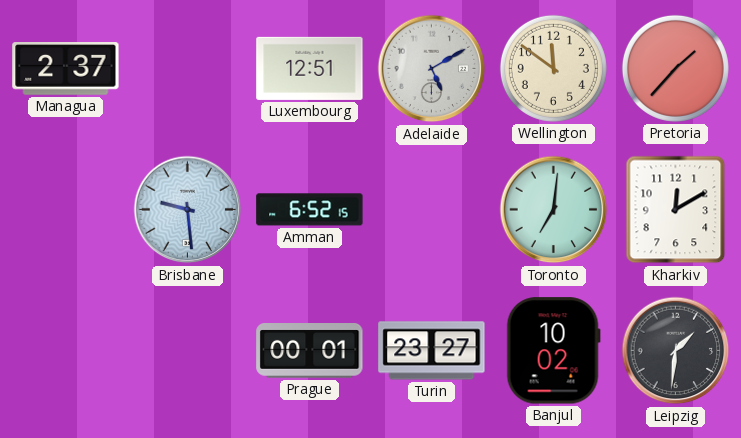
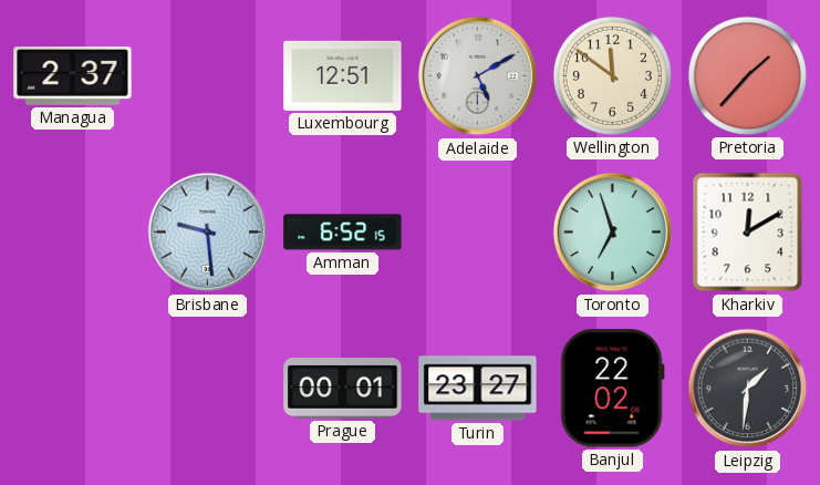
Toronto: 7:01 -> 6:57 (613, 233)
Banjul: 10:02 -> 22:02 (612, 389)
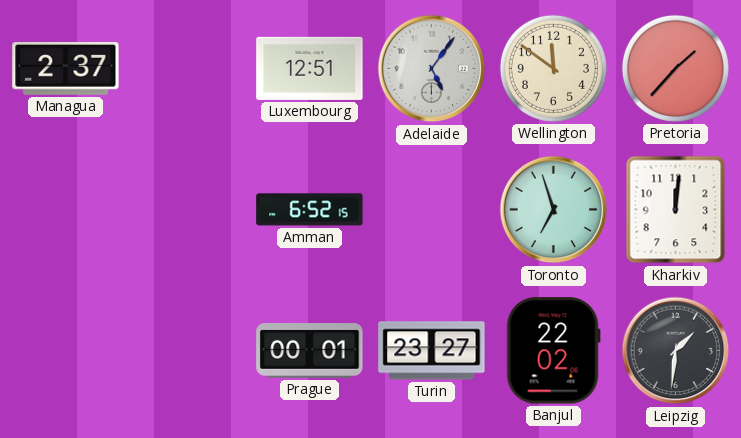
Adelaide: 5:10 -> 5:06 (432, 69)
Brisbane: 9:29 -> none (208, 233)
Kharkiv: 12:10 -> 12:01 (676, 210)
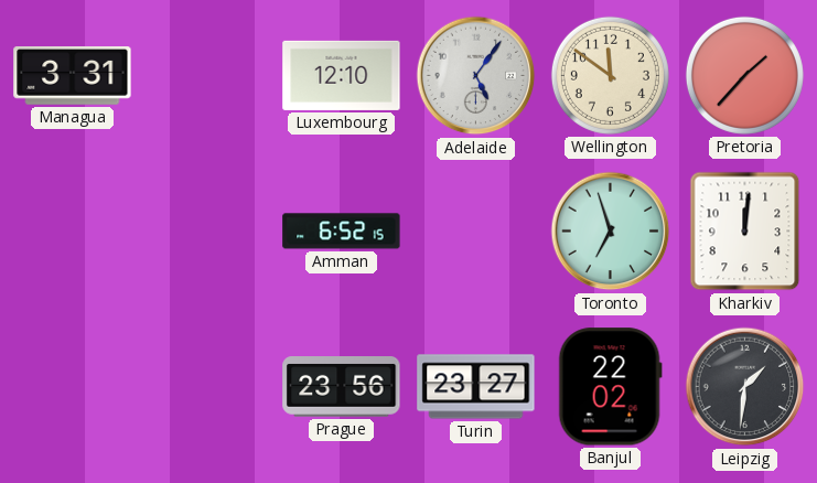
Managua: 2:37 -> 3:31 (73, 76)
Luxembourg: 12:51 -> 12:10 (342, 75)
Prague: 00:01 -> 23:56 (342, 387)
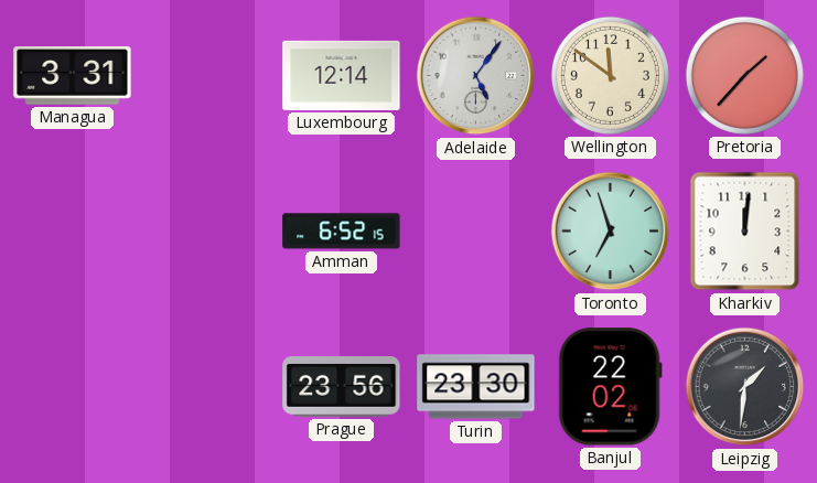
Luxembourg: 12:10 -> 12:14 (342, 75)
Turin: 23:27 -> 23:30 (476, 387)
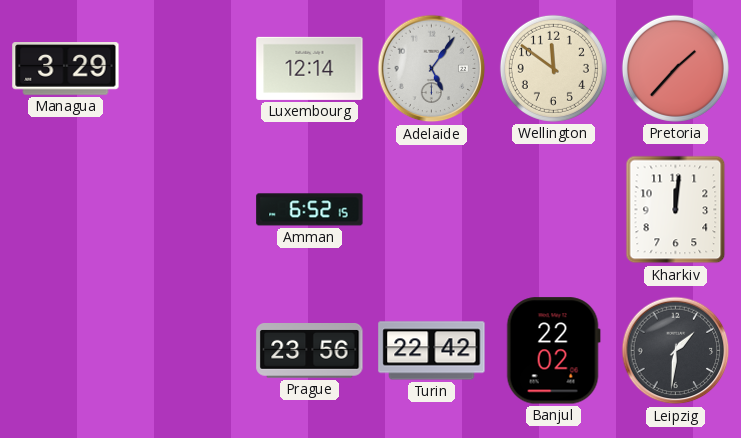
Managua: 3:31 -> 3:29 (66, 69)
Toronto: 6:57 -> none (611, 232)
Turin: 23:30 -> 22:42 (432, 351)
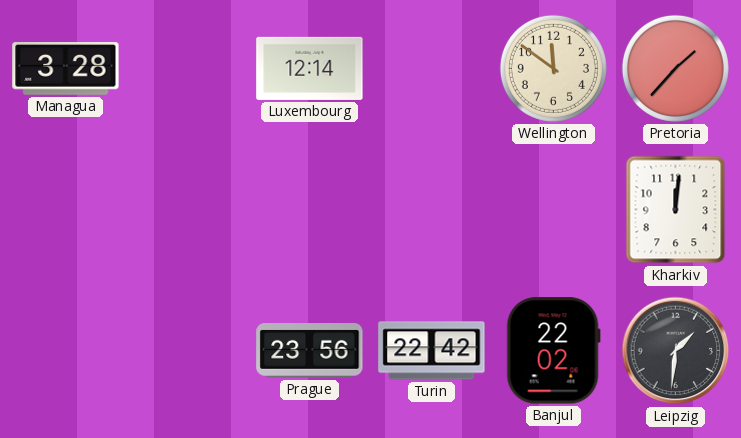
Managua: 3:29 -> 3:28 (66, 69)
Adelaide: 5:06 -> none (432, 69)
Amman: 6:52 -> none (310, 210)
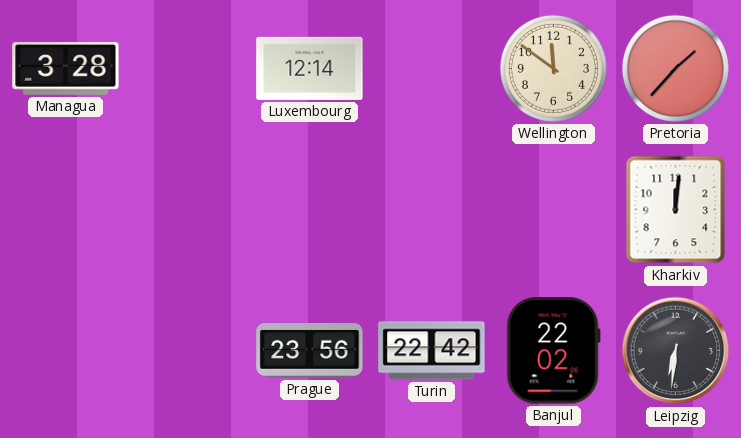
Leipzig: 1:31 -> 6:31 (676, 351)
